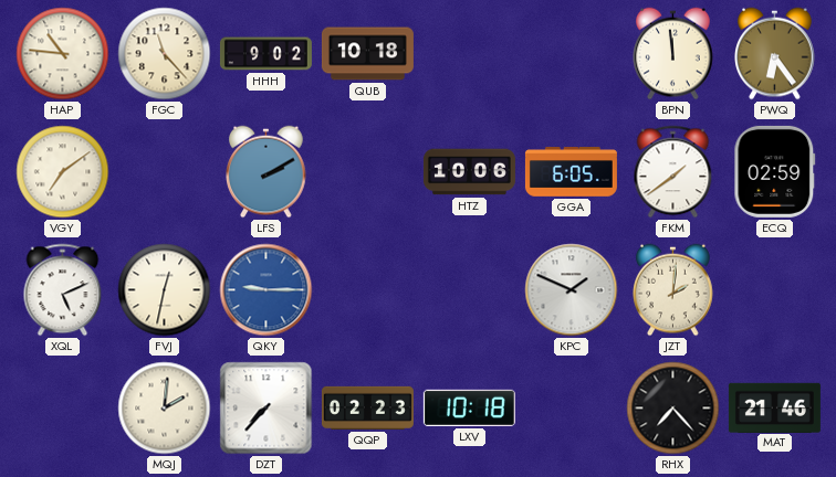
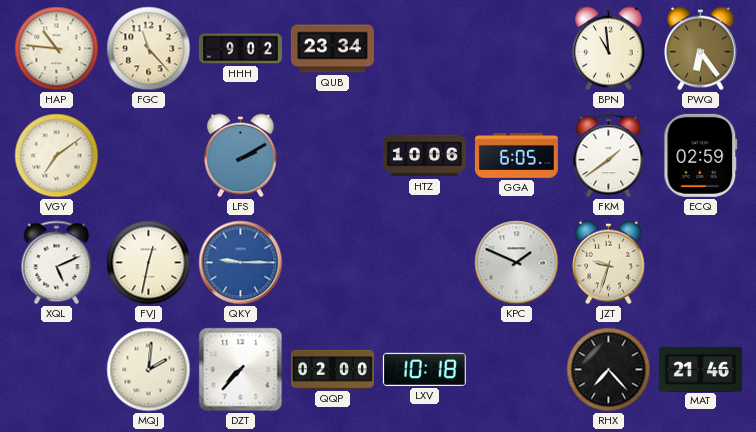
QUB: 10:18 -> 23:34 (332, 49)
BPN: 11:59 -> 10:59 (609, 49)
JZT: 2:01 -> 9:33 (609, 263)
QQP: 02:23 -> 02:00 (332, 369)
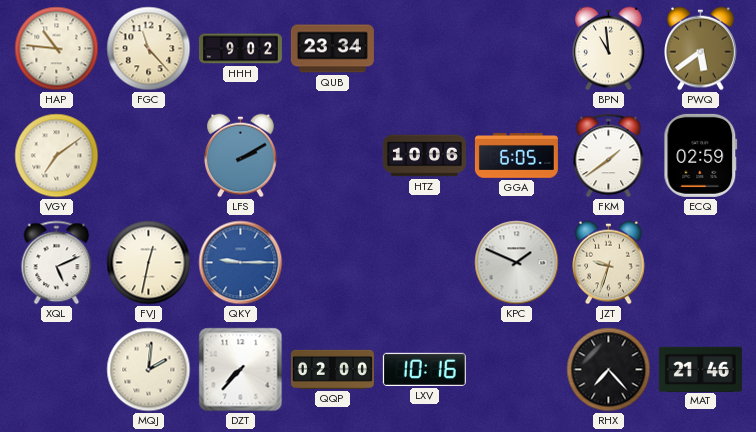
PWQ: 6:24 -> 5:39 (701, 49)
LXV: 10:18 -> 10:16 (424, 369)
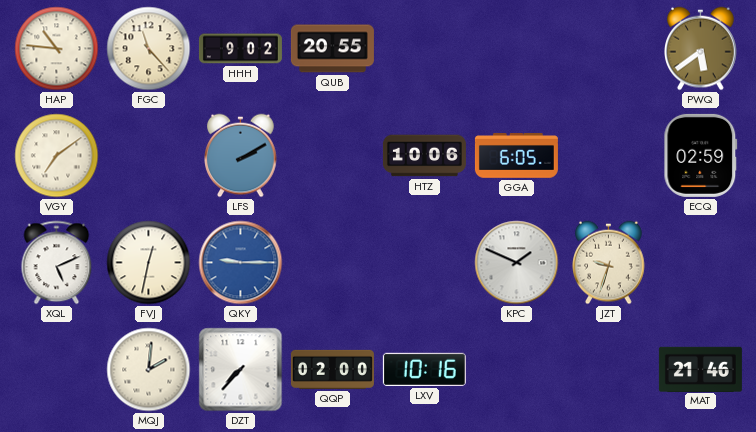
QUB: 23:34 -> 20:55 (332, 49)
BPN: 10:59 -> none (609, 49)
FKM: 1:39 -> none (609, 156)
RHX: 7:23 -> none (609, 370)
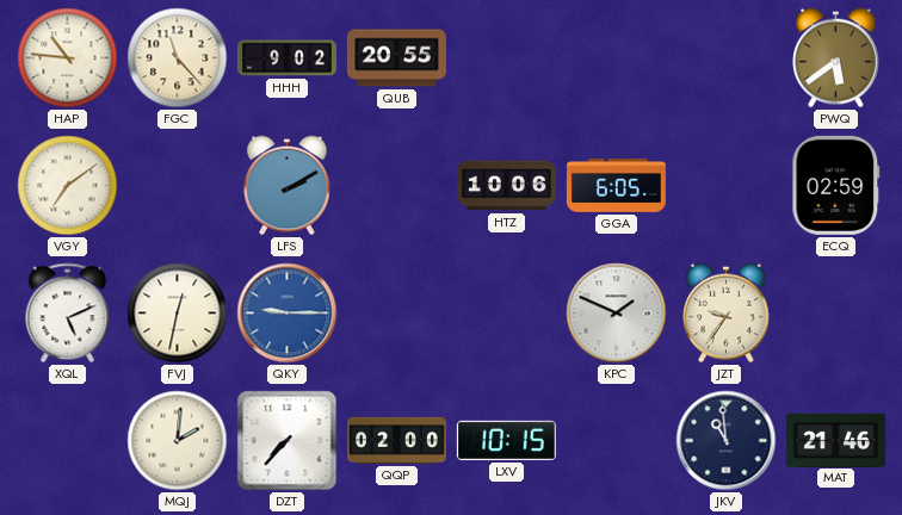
JZT: 9:33 -> 9:36 (727, 314)
LXV: 10:16 -> 10:15 (506, 440)
JKV: none -> 10:59 (727, 441)
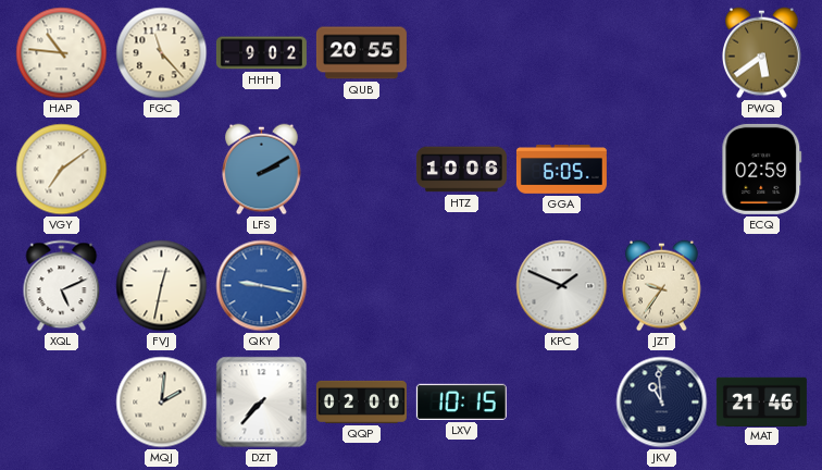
QKY: 9:15 -> 9:17 (262, 286)
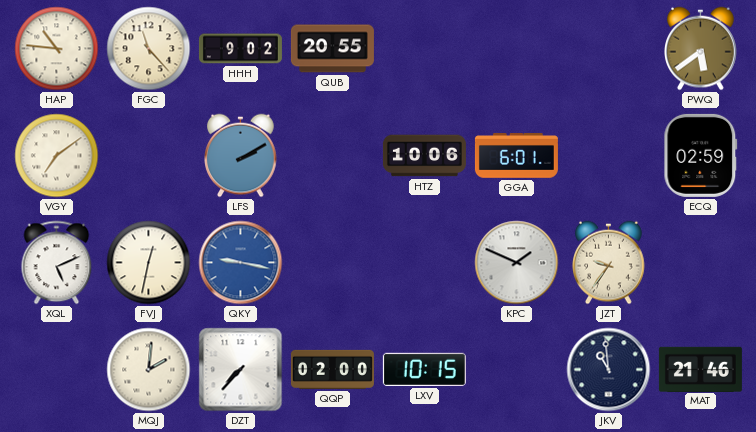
GGA: 6:05 -> 6:01 (516, 156)
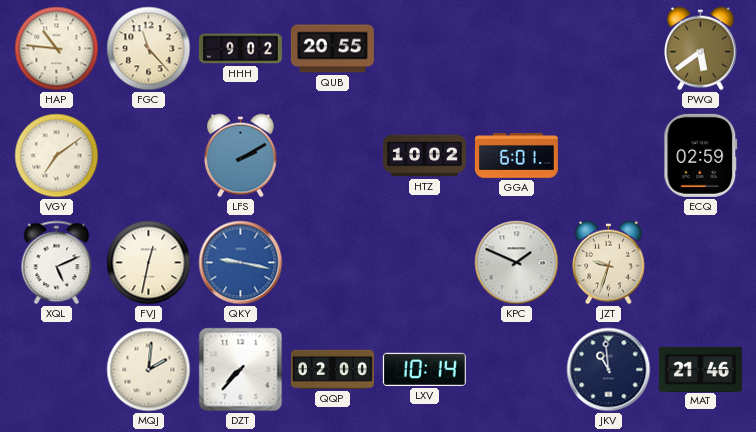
HTZ: 10:06 -> 10:02 (424, 156)
JZT: 9:36 -> 9:33 (609, 263)
LXV: 10:15 -> 10:14 (424, 369)
